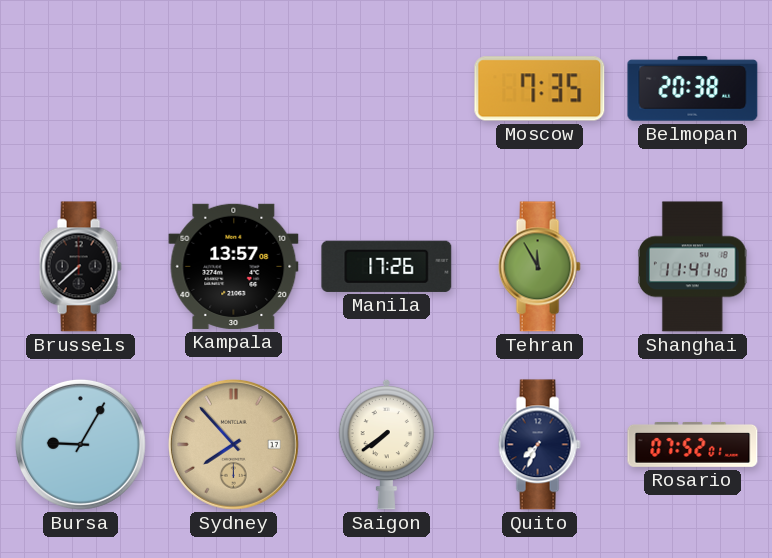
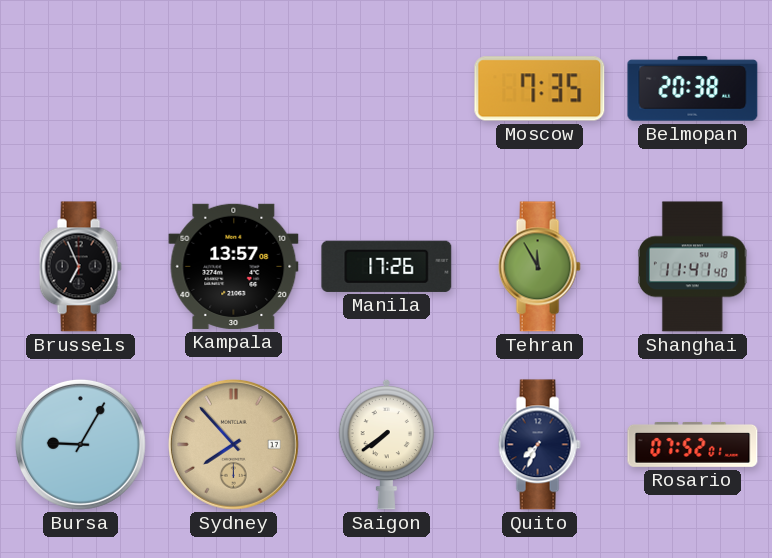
Brussels: 7:38 -> 6:56 (80, 267)
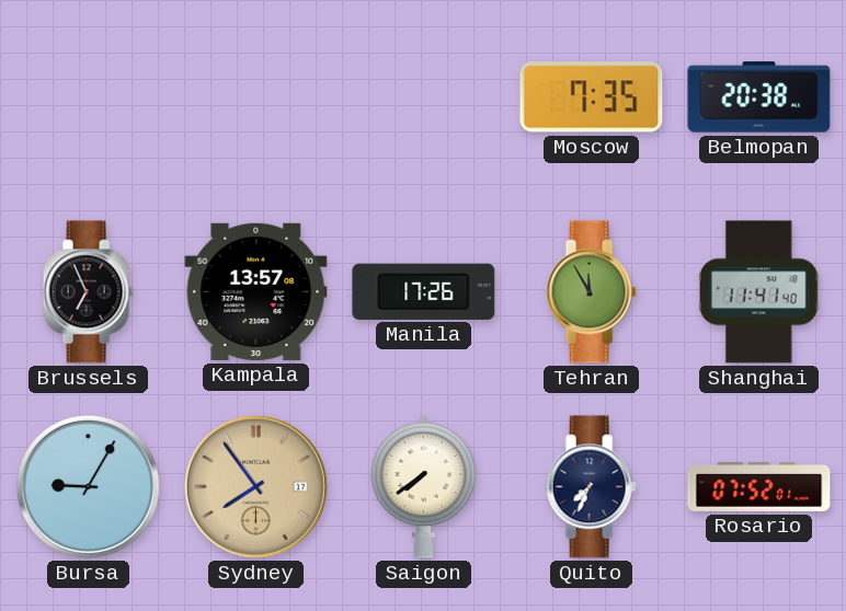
Sydney: 7:53 -> 7:54 (255, 486)
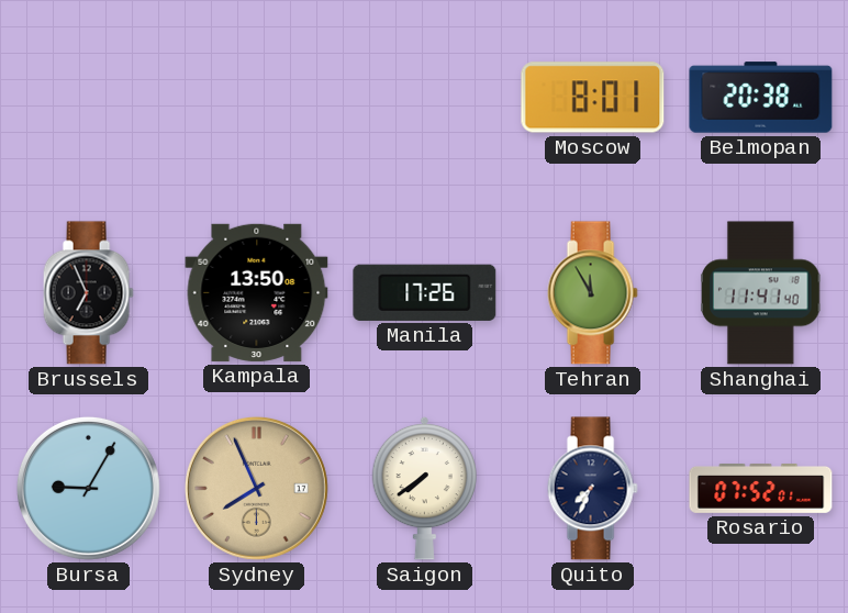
Moscow: 7:35 -> 8:01 (593, 98)
Kampala: 13:57 -> 13:50 (257, 292)
Sydney: 7:54 -> 7:56 (256, 488)
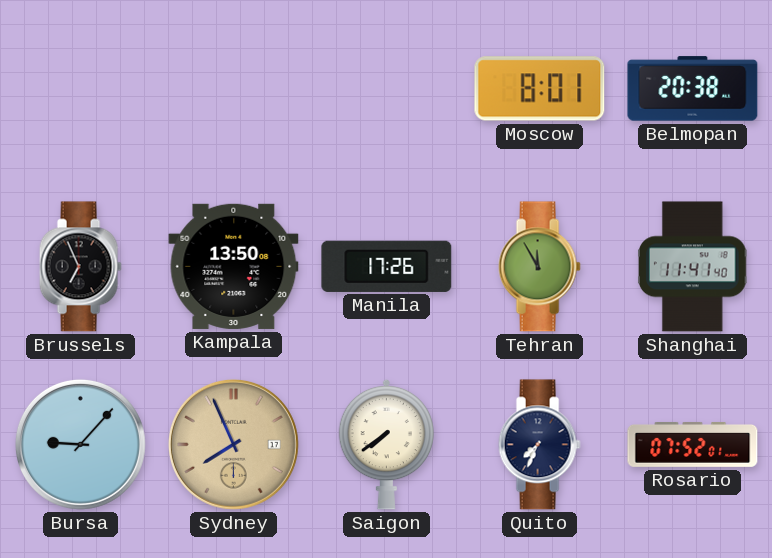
Bursa: 9:05 -> 9:07 (80, 444)
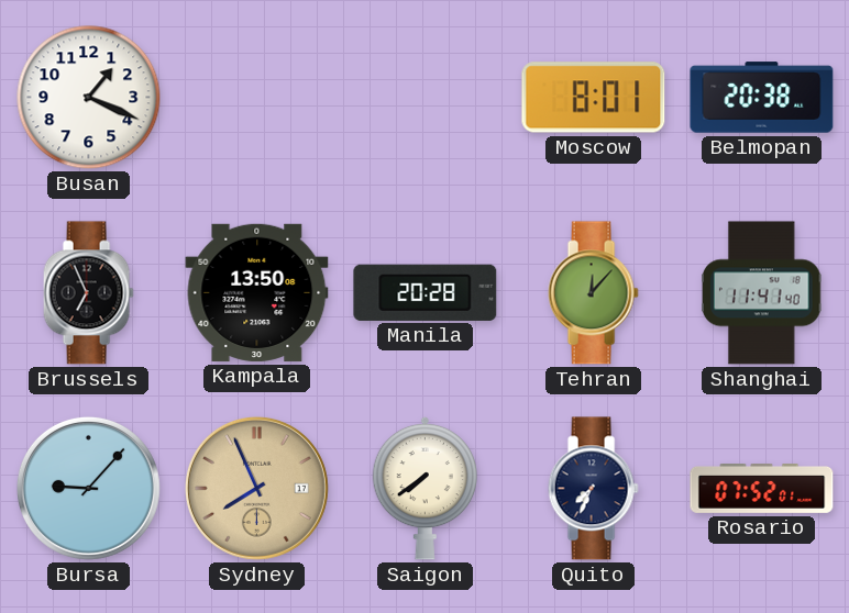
Busan: none -> 1:19 (89, 98)
Manila: 17:26 -> 20:28 (426, 292)
Tehran: 11:55 -> 12:07 (593, 293)
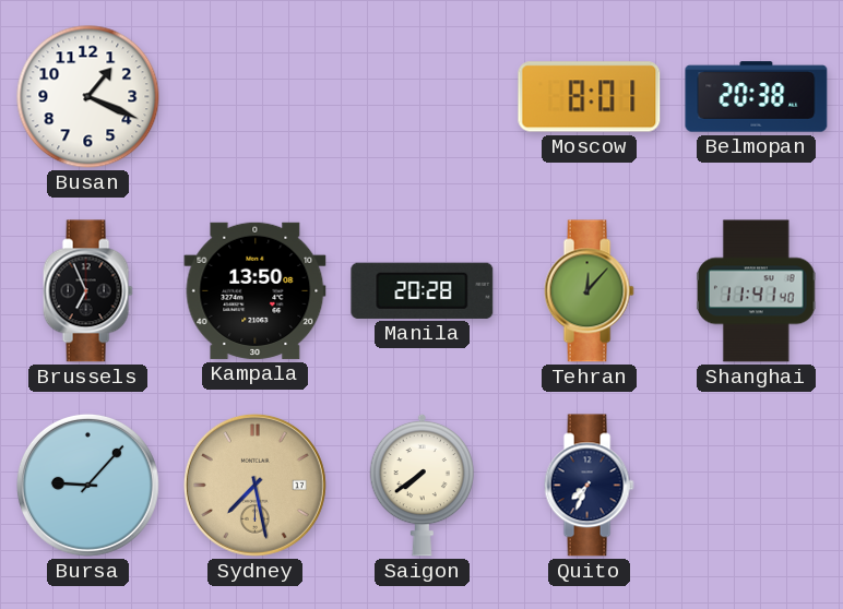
Sydney: 7:56 -> 7:28 (254, 485)
Rosario: 07:52 -> none (762, 489)
